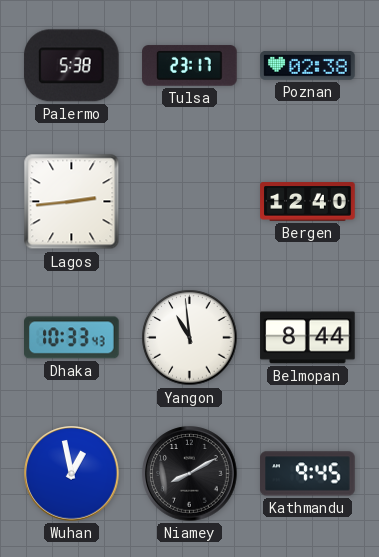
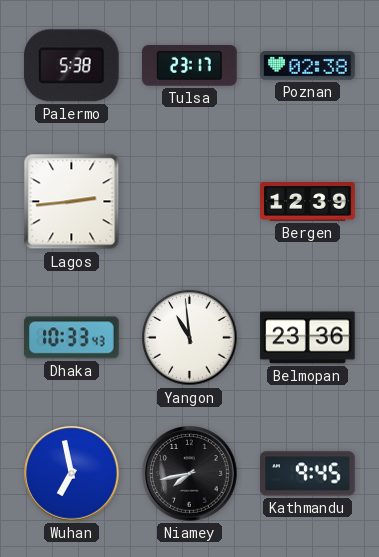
Bergen: 12:40 -> 12:39 (308, 202)
Belmopan: 8:44 -> 23:36 (308, 338)
Wuhan: 12:58 -> 6:58 (72, 474)
Niamey: 8:10 -> 7:43 (190, 474)
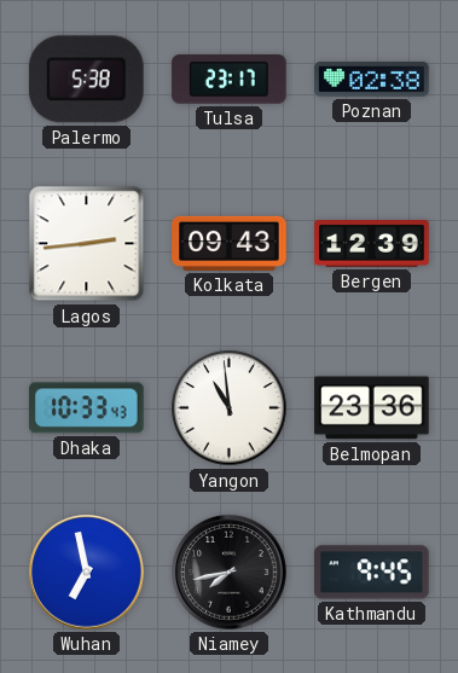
Kolkata: none -> 09:43 (230, 243)
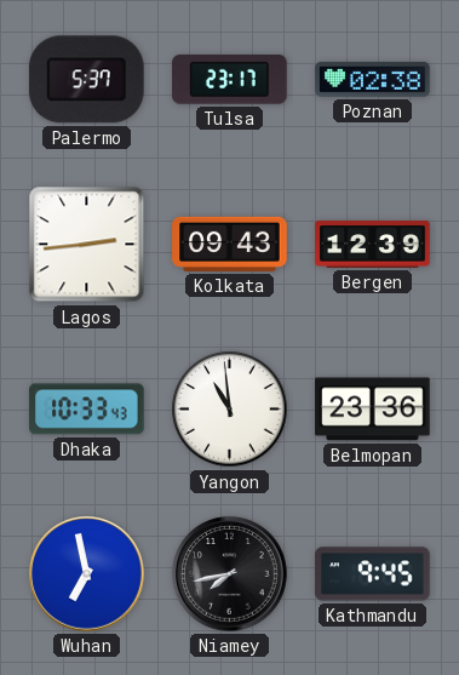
Palermo: 5:38 -> 5:37 (86, 80)
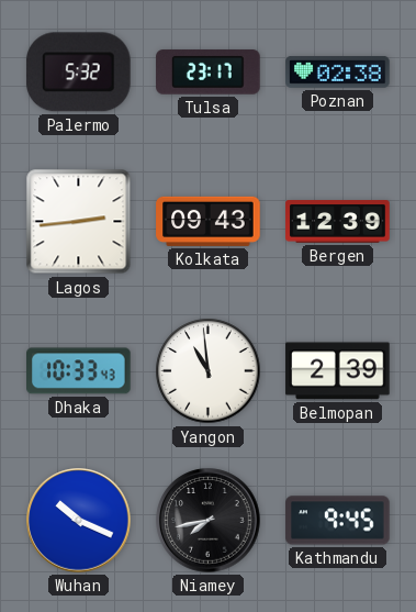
Palermo: 5:37 -> 5:32 (78, 73)
Belmopan: 23:36 -> 2:39 (338, 371)
Wuhan: 6:58 -> 10:19 (79, 521)
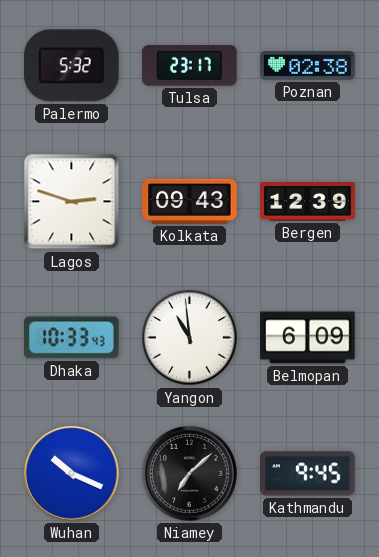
Lagos: 2:44 -> 2:48 (72, 202)
Belmopan: 2:39 -> 6:09 (308, 338)
Niamey: 7:43 -> 7:08 (190, 474)
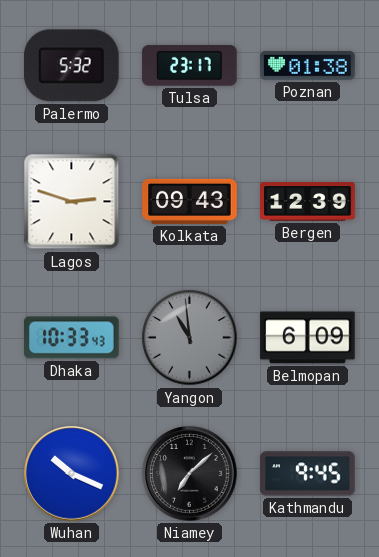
Poznan: 02:38 -> 01:38 (308, 66)
Yangon dial: white -> grey (190, 338)
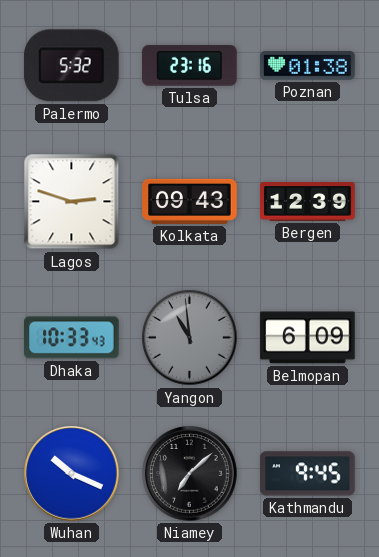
Tulsa: 23:17 -> 23:16 (190, 66)
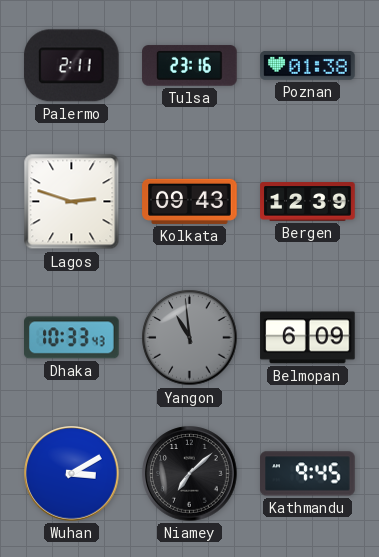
Palermo: 5:32 -> 2:11 (71, 66)
Wuhan: 10:19 -> 3:10 (72, 474)
